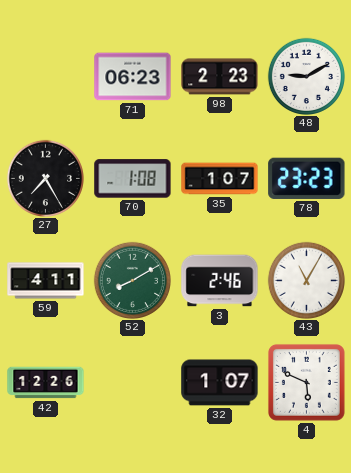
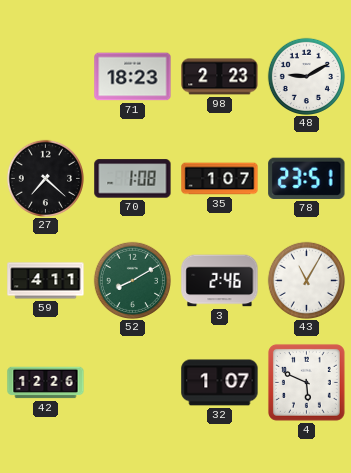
71: 06:23 -> 18:23 (133, 77)
27: 7:25 -> 7:22 (45, 178)
78: 23:23 -> 23:51 (307, 178)
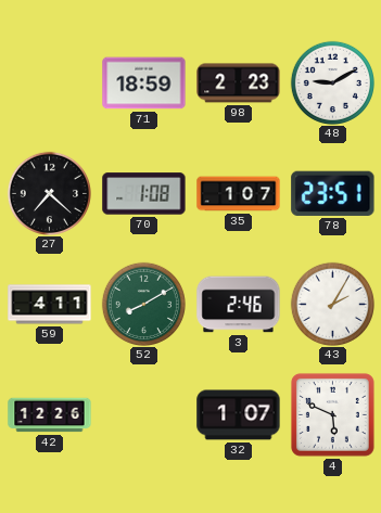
71: 18:23 -> 18:59 (144, 84)
43: 11:05 -> 2:05 (332, 304)
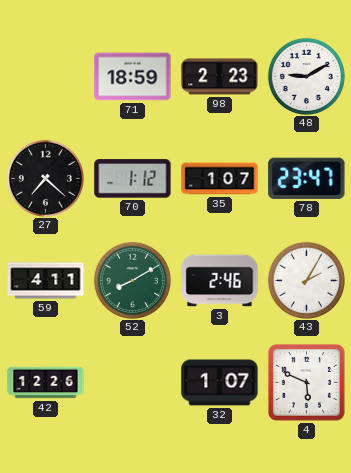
70: 1:08 -> 1:12 (133, 179)
78: 23:51 -> 23:47 (307, 178)
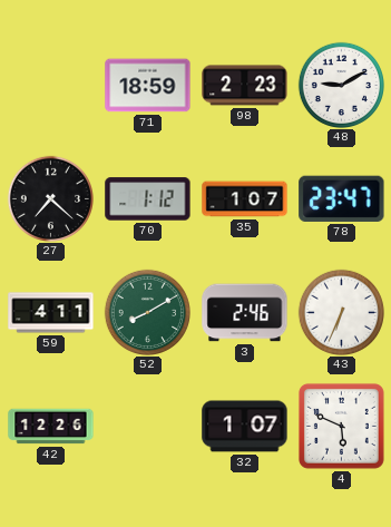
43: 2:05 -> 6:34 (341, 312)
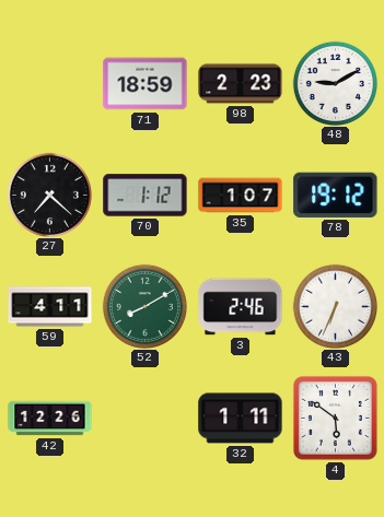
78: 23:47 -> 19:12 (336, 195)
32: 1:07 -> 1:11 (241, 419)
4: 5:49 -> 5:51 (335, 418)
